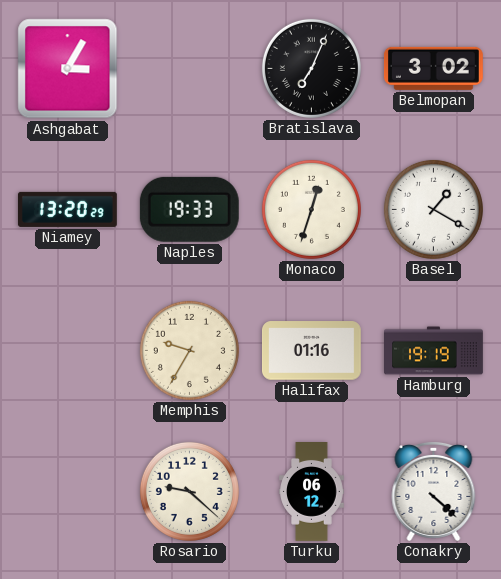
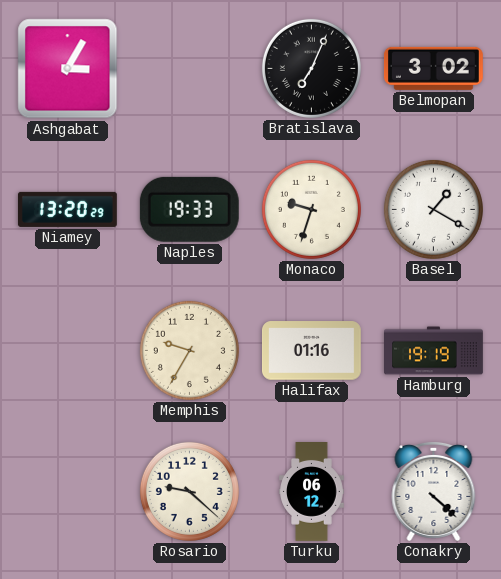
Monaco: 12:33 -> 9:33 (311, 209)
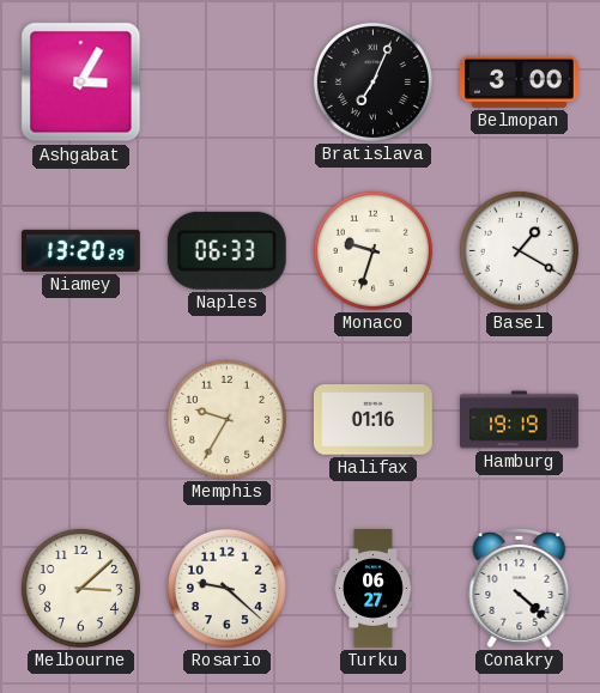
Belmopan: 3:02 -> 3:00 (519, 81)
Naples: 19:33 -> 06:33 (226, 250)
Melbourne: none -> 3:08 (80, 588)
Turku: 06:12 -> 06:27 (374, 589)
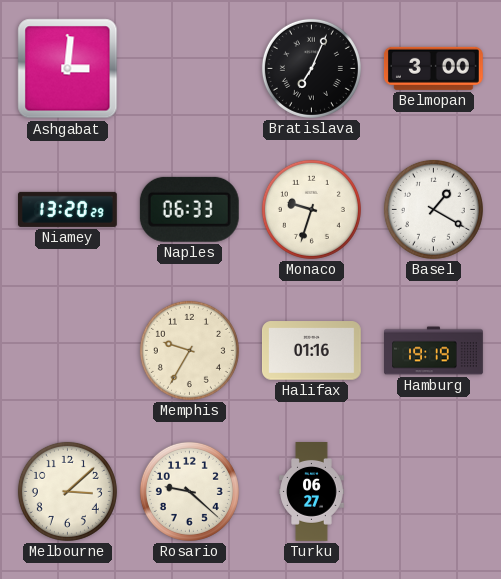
Ashgabat: 3:05 -> 3:01 (68, 69)
Conakry: 4:22 -> none (520, 588)
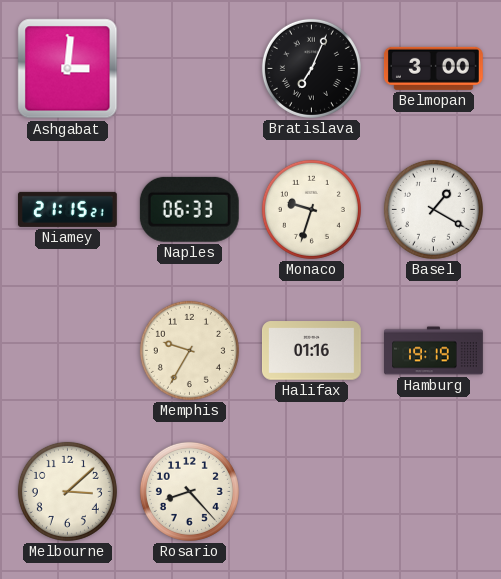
Niamey: 13:20 -> 21:15 (67, 209)
Rosario: 9:22 -> 8:23 (189, 491)
Turku: 06:27 -> none (312, 492)
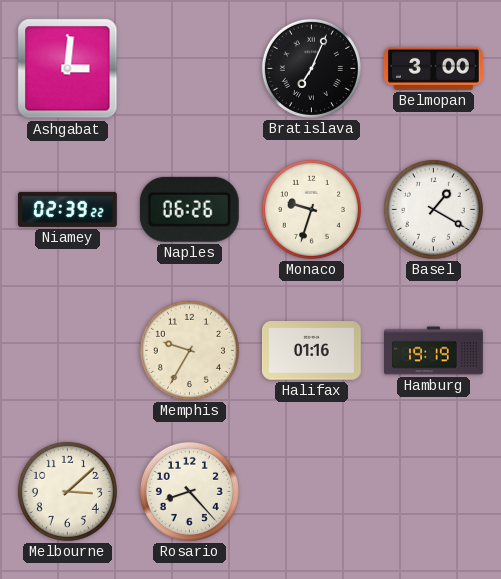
Niamey: 21:15 -> 02:39 (67, 209)
Naples: 06:33 -> 06:26 (189, 209)
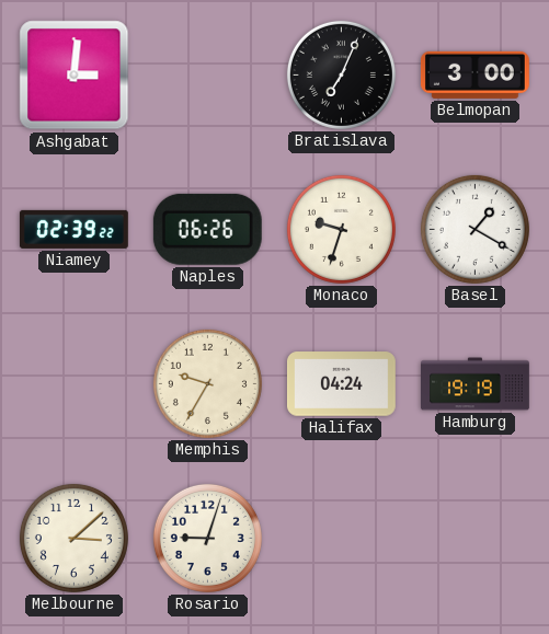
Halifax: 01:16 -> 04:24 (341, 384)
Rosario: 8:23 -> 9:03 (207, 538)
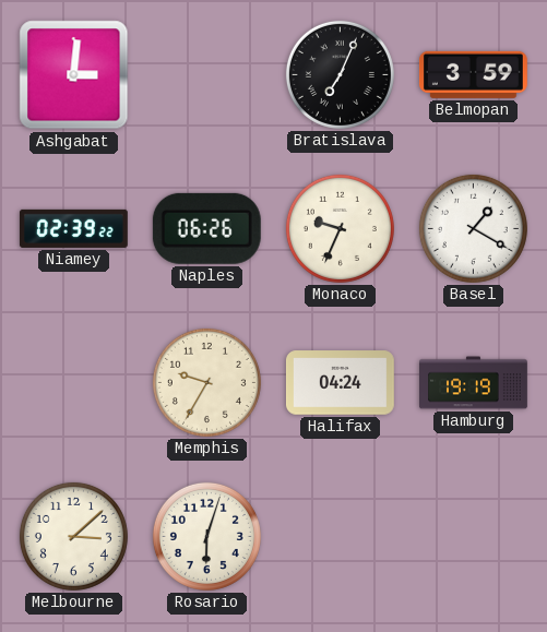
Belmopan: 3:00 -> 3:59 (473, 74)
Monaco: 9:33 -> 9:34 (340, 228)
Rosario: 9:03 -> 6:03 (206, 536)
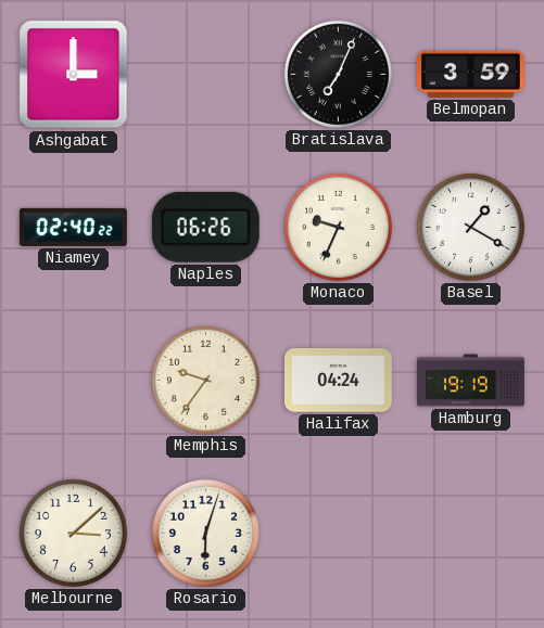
Ashgabat: 3:01 -> 3:00 (74, 75)
Niamey: 02:39 -> 02:40 (73, 227)
Memphis: 9:35 -> 9:36 (205, 380)
